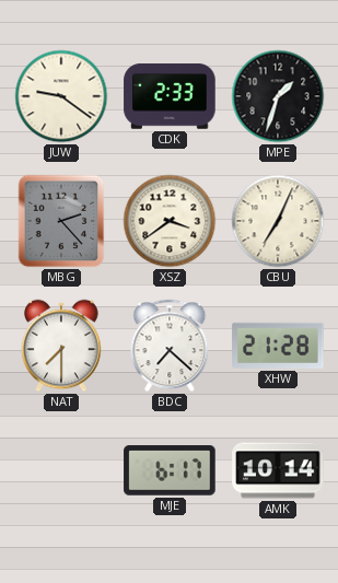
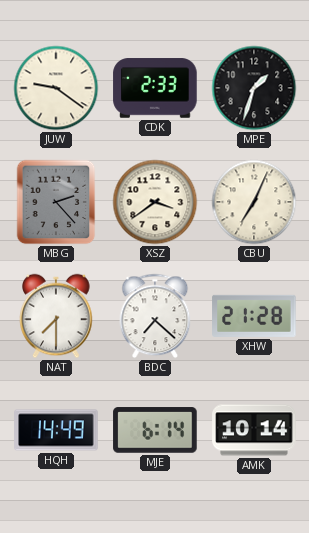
HQH: none -> 14:49 (56, 430)
MJE: 6:17 -> 6:14 (155, 430)
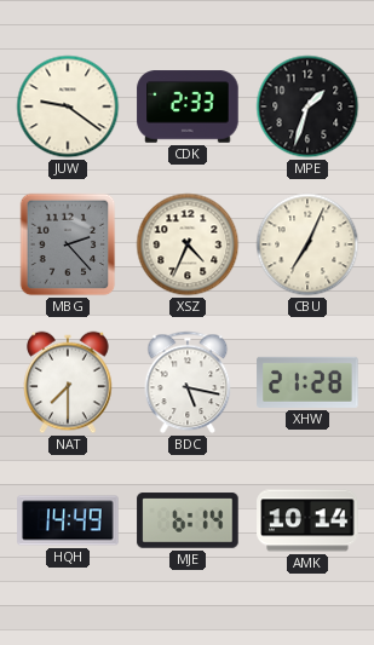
XSZ: 3:39 -> 4:34 (188, 244)
BDC: 7:22 -> 5:17 (188, 382)
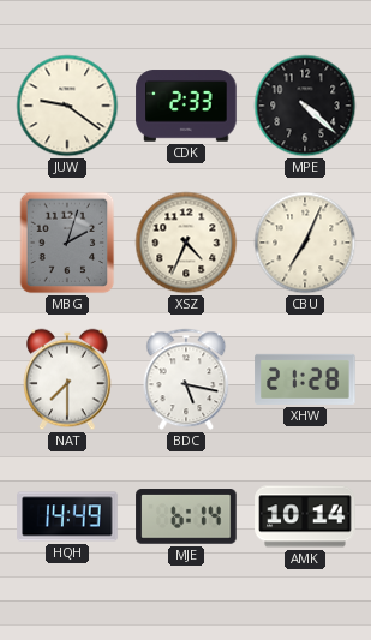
MPE: 1:33 -> 4:22 (305, 106)
MBG: 2:23 -> 2:03 (67, 243)
